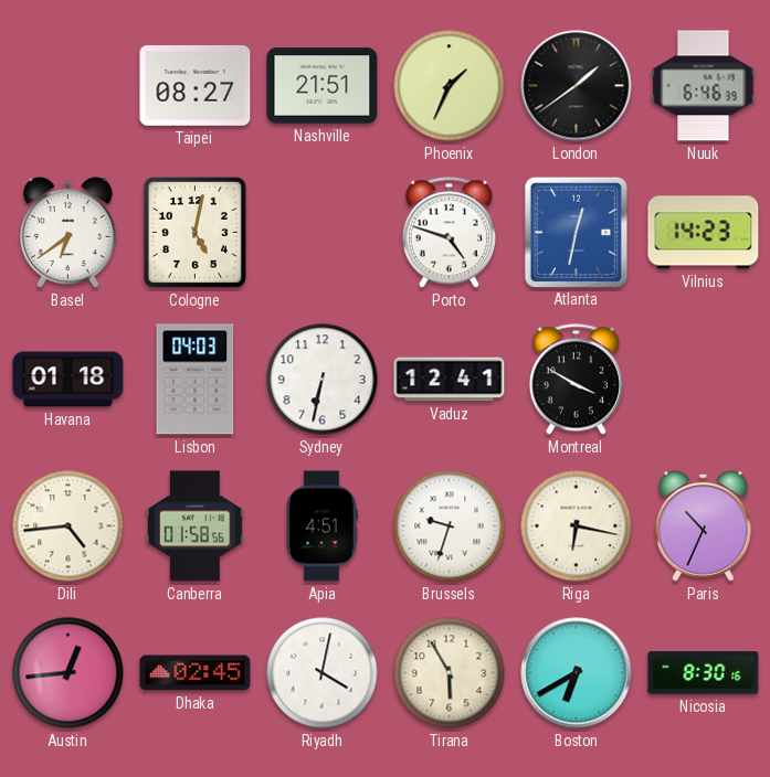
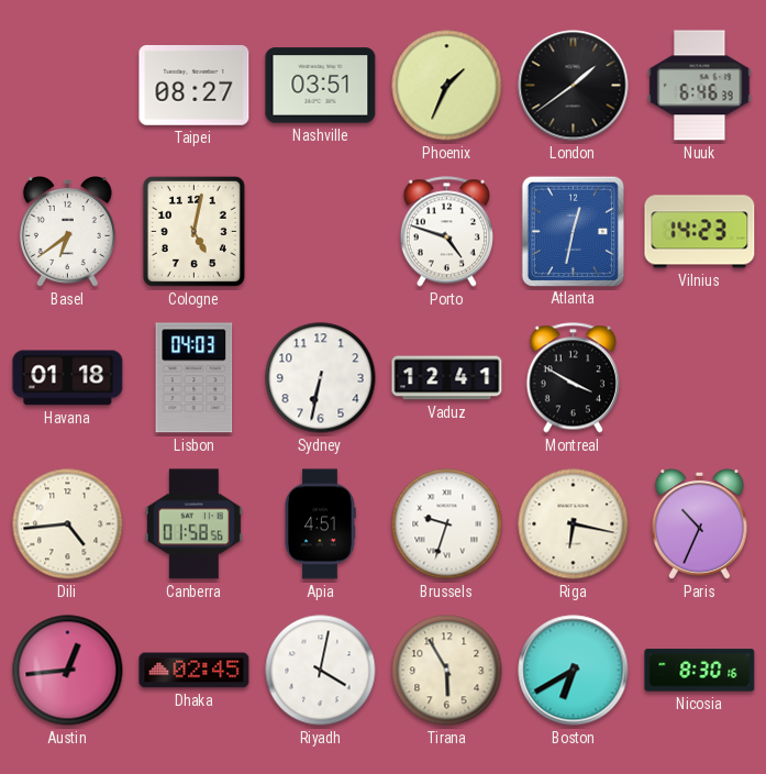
Nashville: 21:51 -> 03:51 (321, 86)
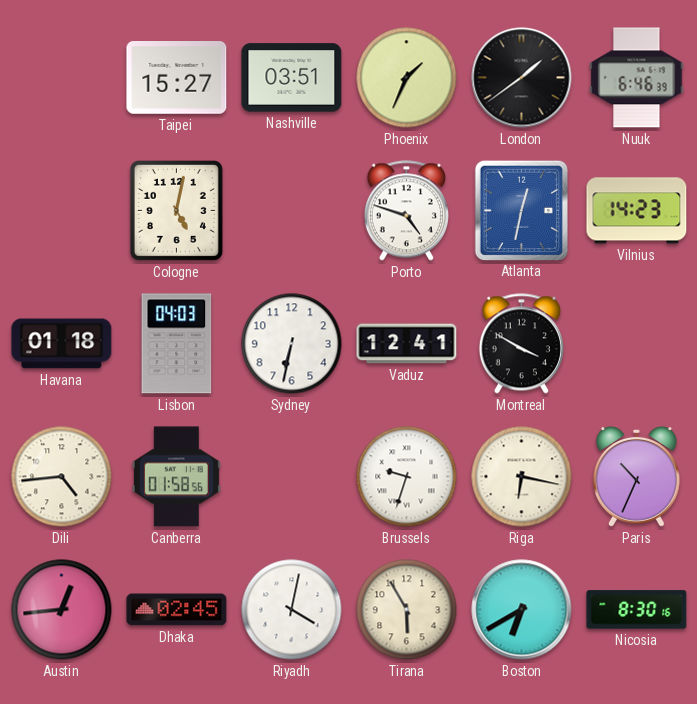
Taipei: 08:27 -> 15:27 (177, 78)
Basel: 6:39 -> none (67, 232)
Apia: 4:51 -> none (320, 524)
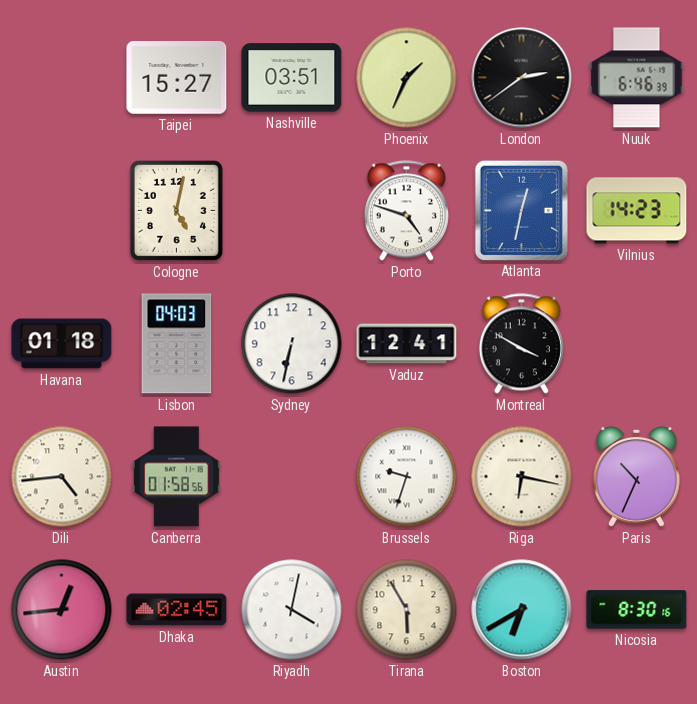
London: 1:39 -> 2:39 (522, 78)
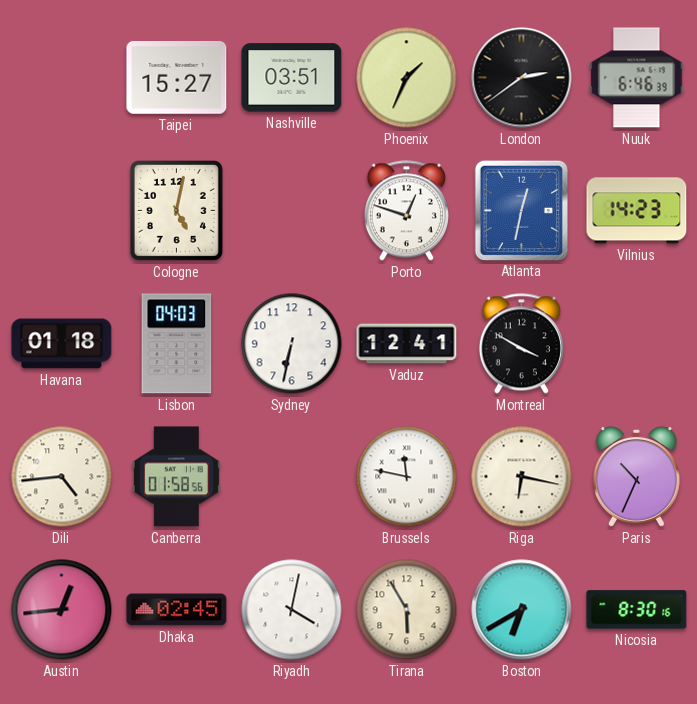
Porto: 4:48 -> 12:48 (406, 211)
Brussels: 9:33 -> 11:47 (407, 477)
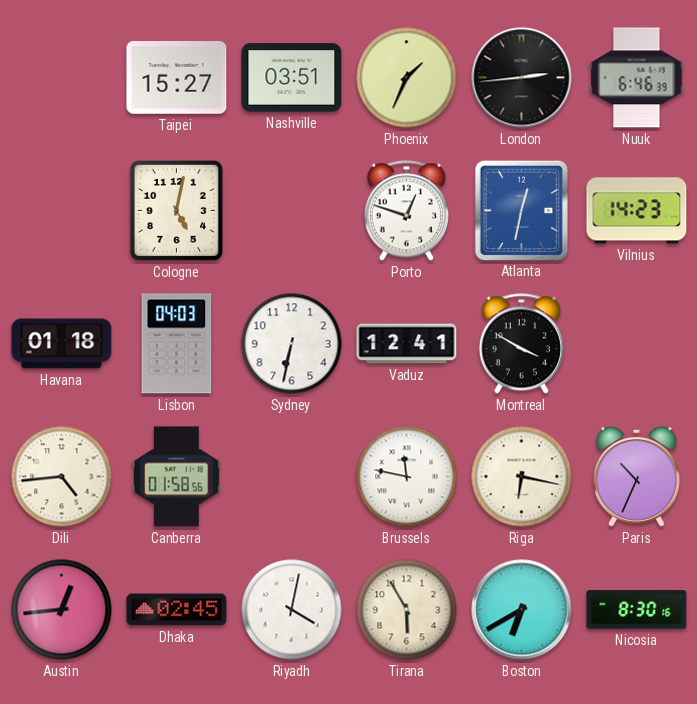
London: 2:39 -> 2:44 (522, 78)
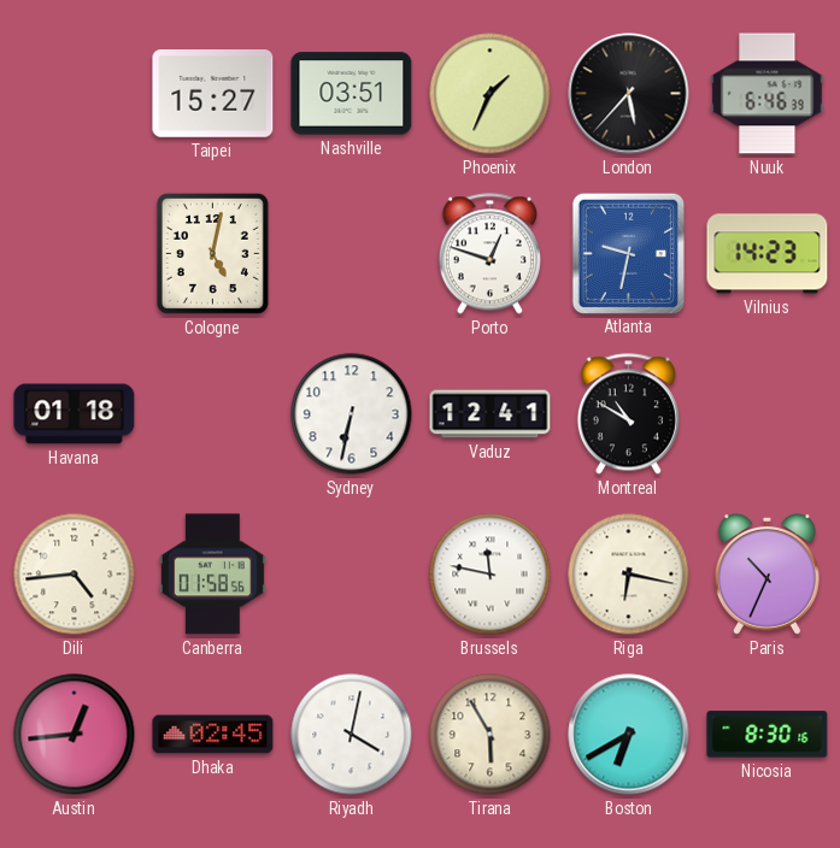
London: 2:44 -> 5:37 (629, 94)
Atlanta: 12:32 -> 9:32 (628, 253)
Lisbon: 04:03 -> none (177, 344)
Montreal: 3:50 -> 10:50 (628, 414)
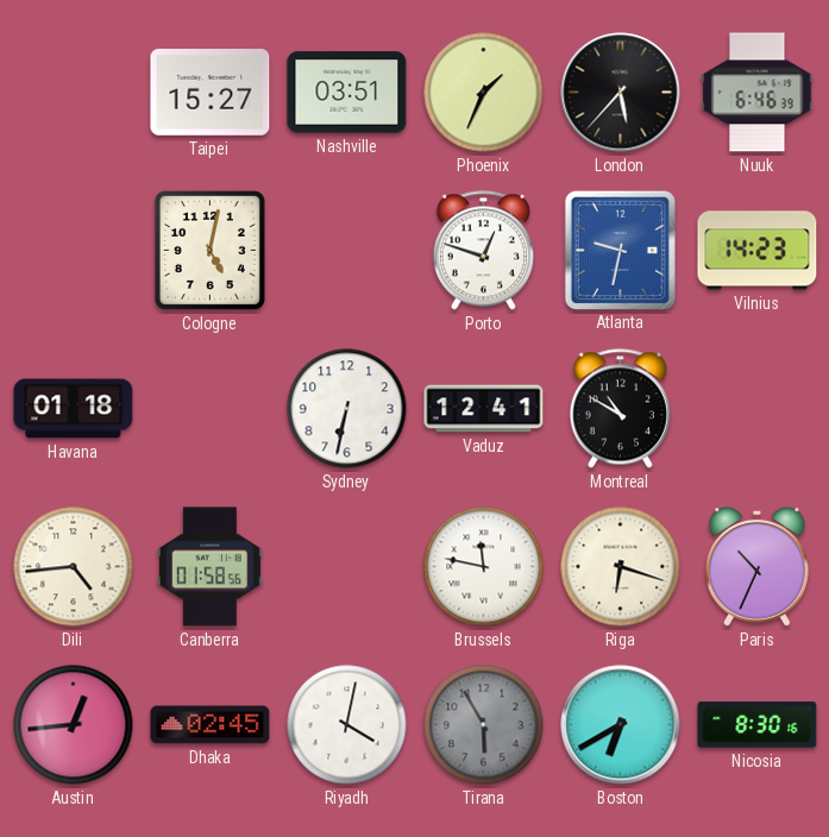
Riga: 6:17 -> 6:18 (621, 567)
Tirana dial: cream -> grey (484, 725)
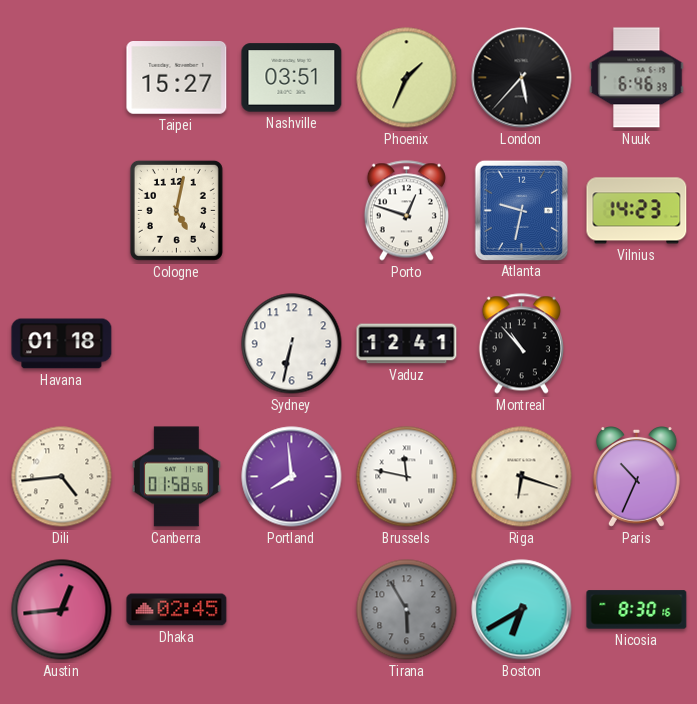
Montreal: 10:50 -> 10:53 (521, 344)
Portland: none -> 7:59 (292, 477)
Riyadh: 4:02 -> none (347, 725)
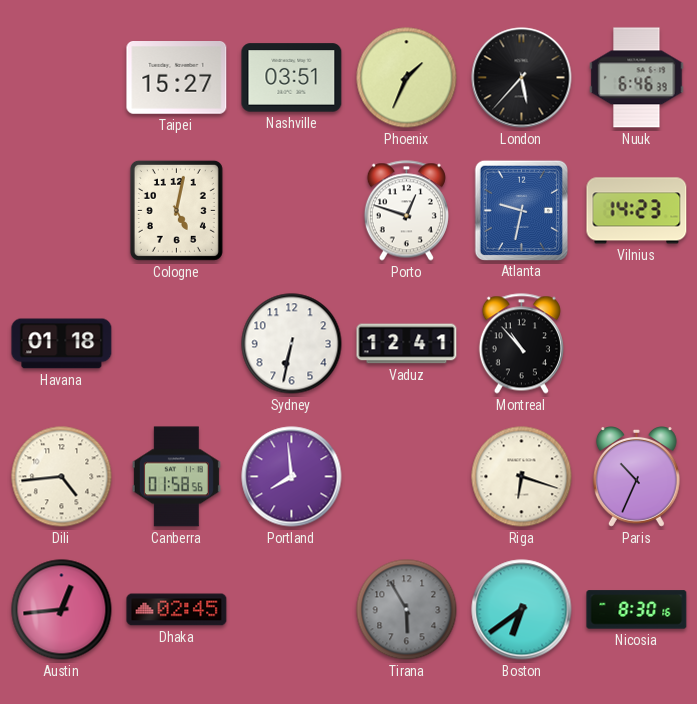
Brussels: 11:47 -> none (407, 477)
Boston: 6:40 -> 6:39 (522, 610)
